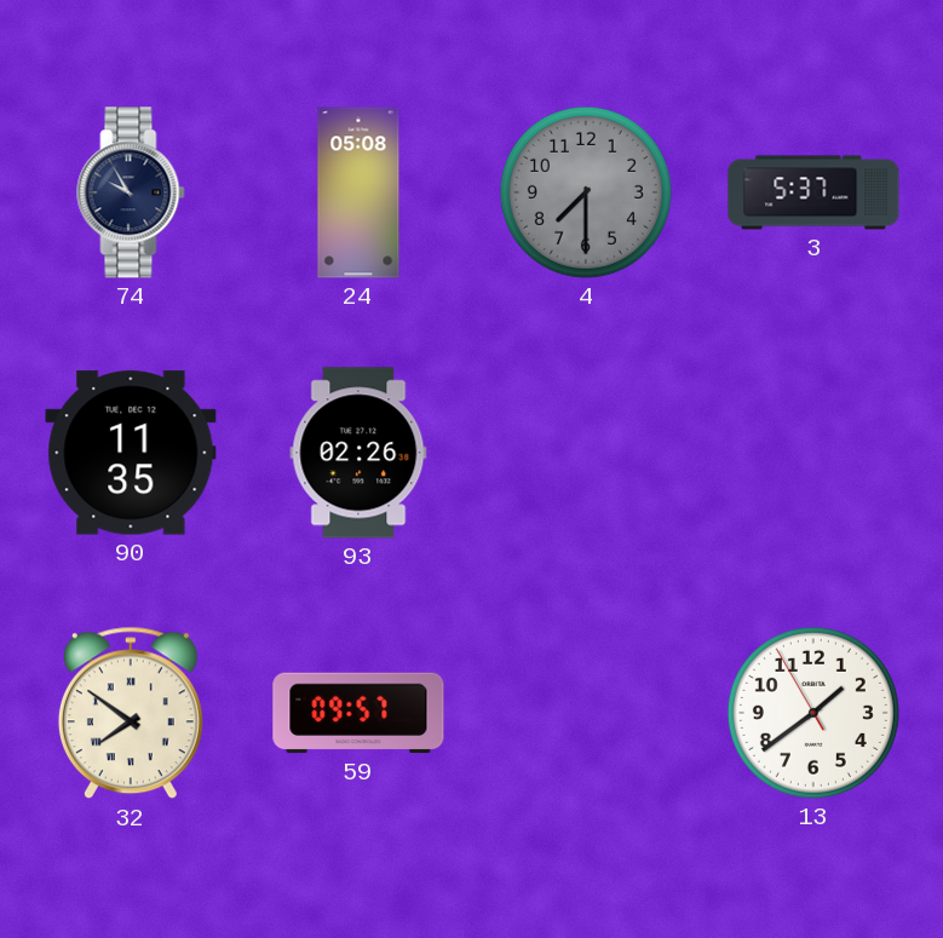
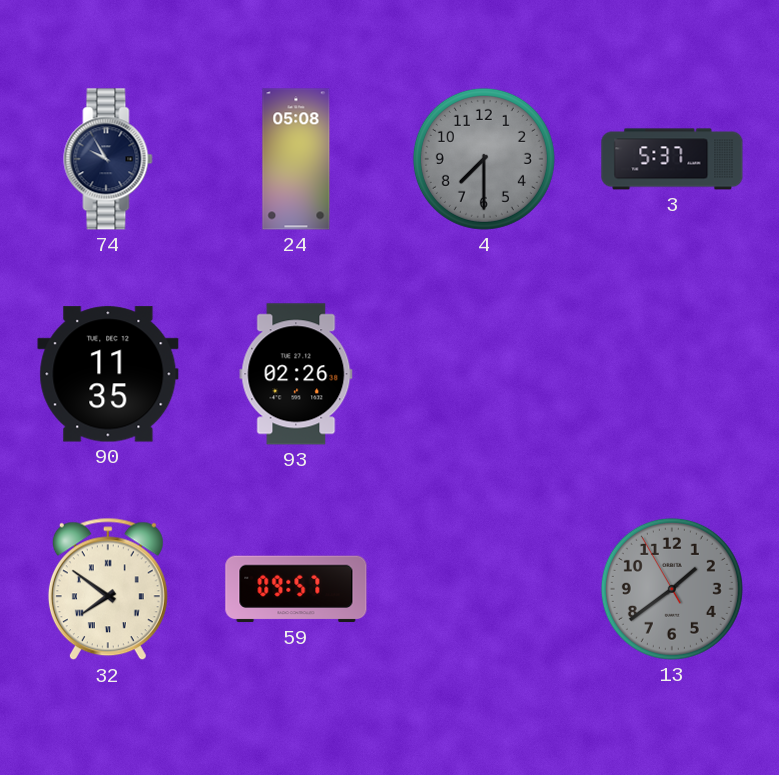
13 dial: white -> grey (672, 589)
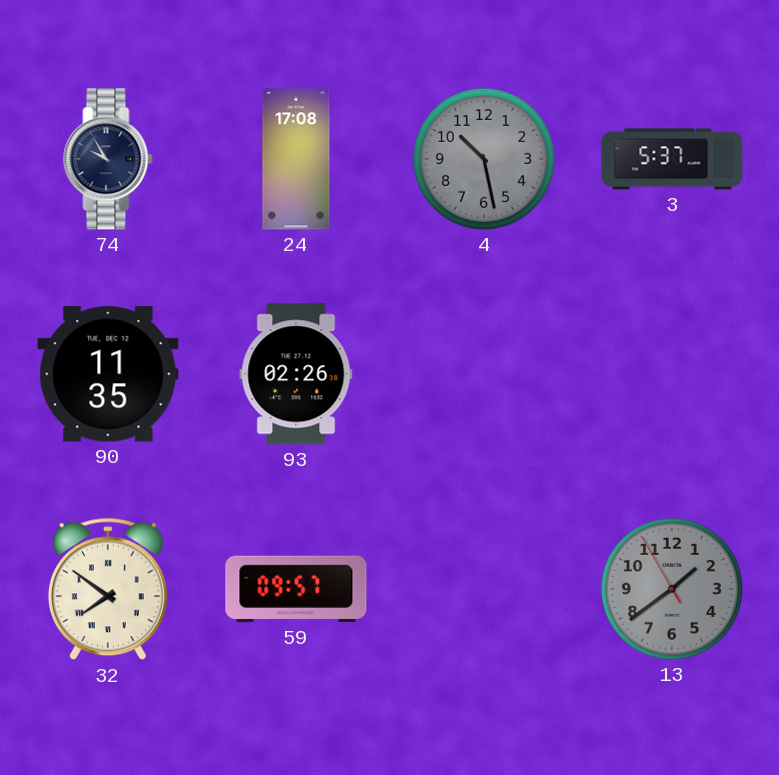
24: 05:08 -> 17:08 (296, 159)
4: 7:30 -> 10:28 (484, 159)
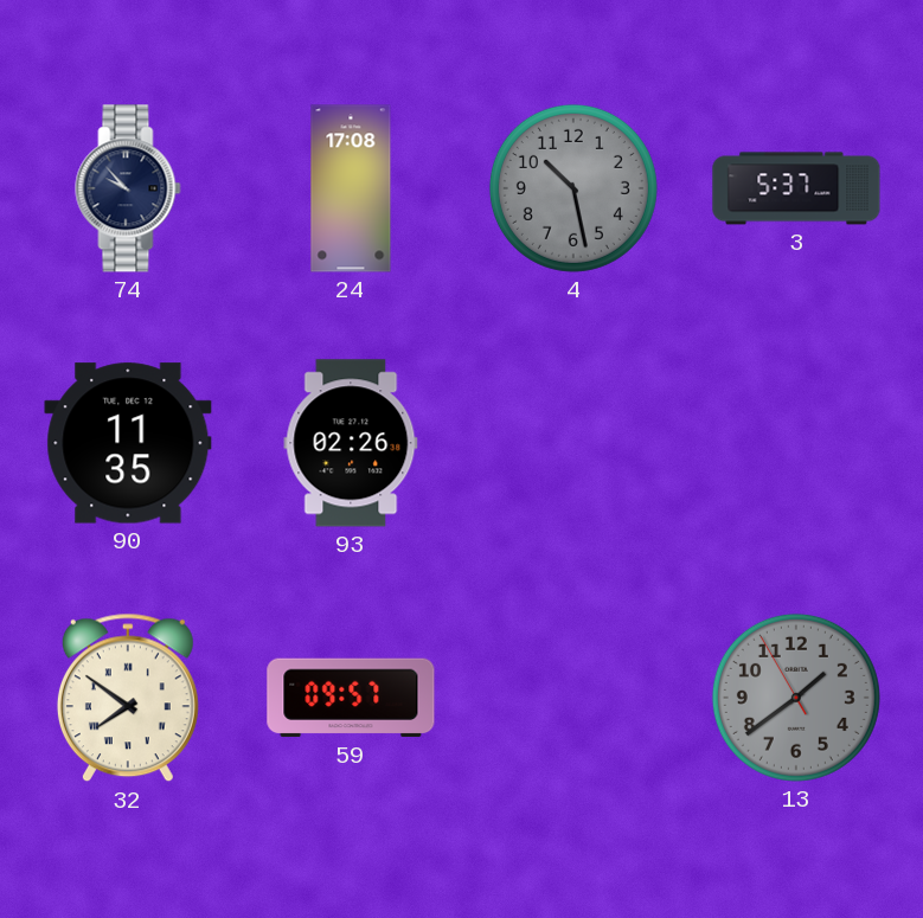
74: 9:55 -> 9:53 (128, 188)
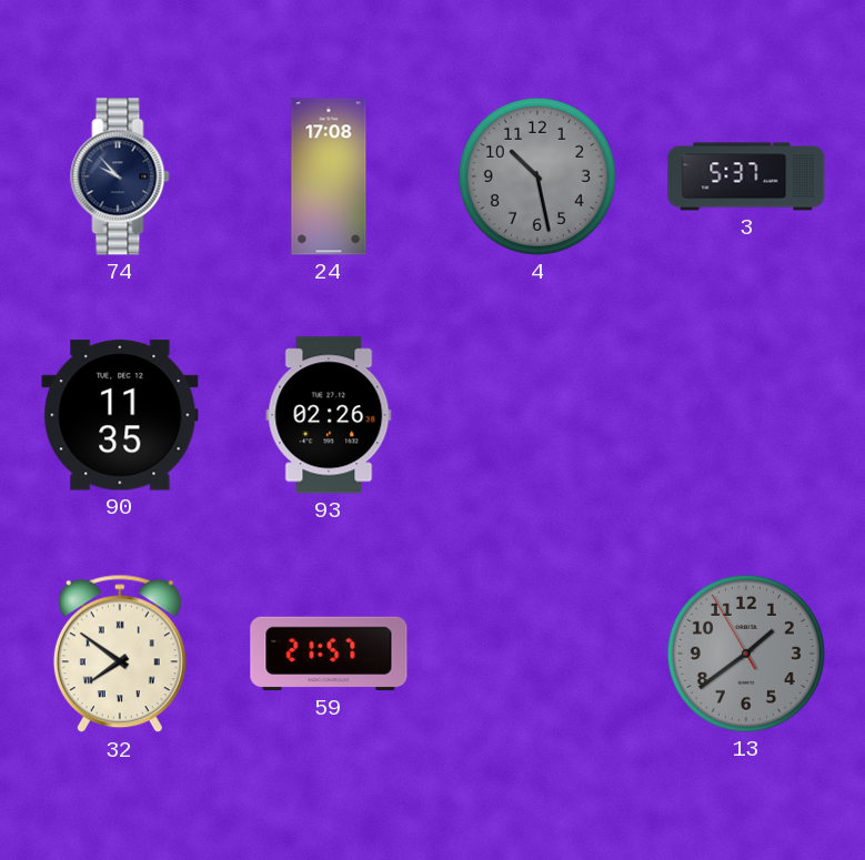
59: 09:57 -> 21:57 (329, 654)
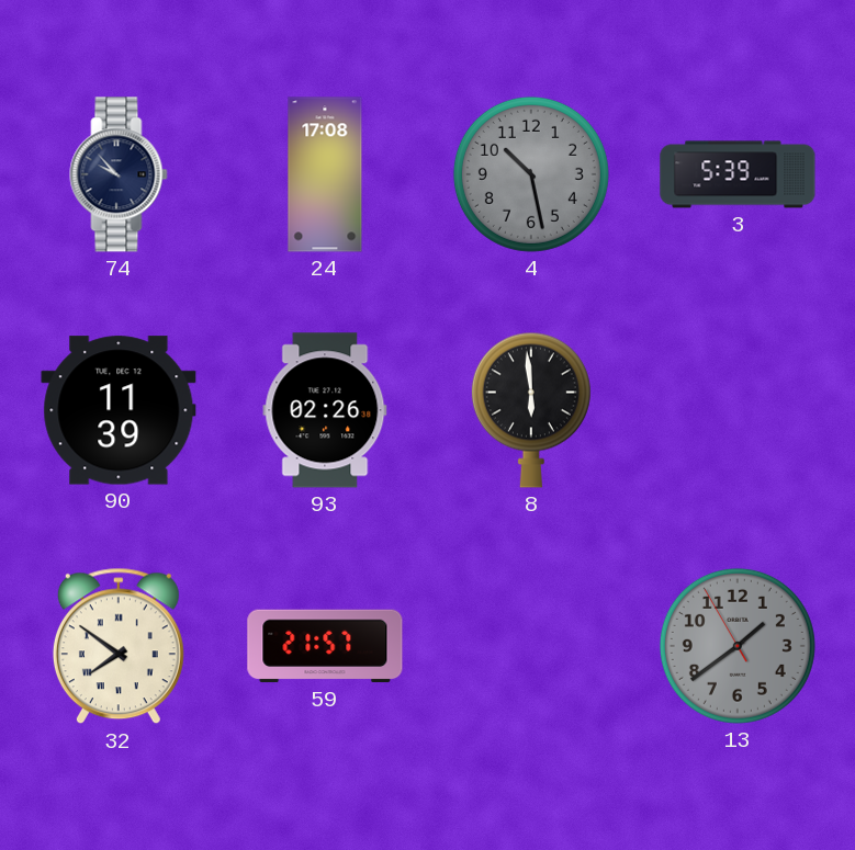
3: 5:37 -> 5:39 (738, 174)
90: 11:35 -> 11:39 (119, 410)
8: none -> 5:59 (531, 410)
